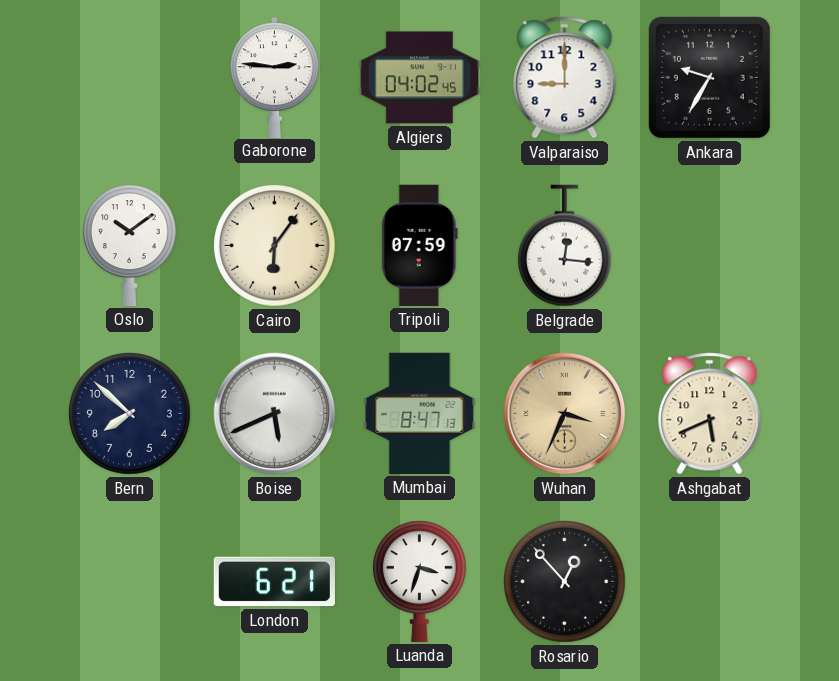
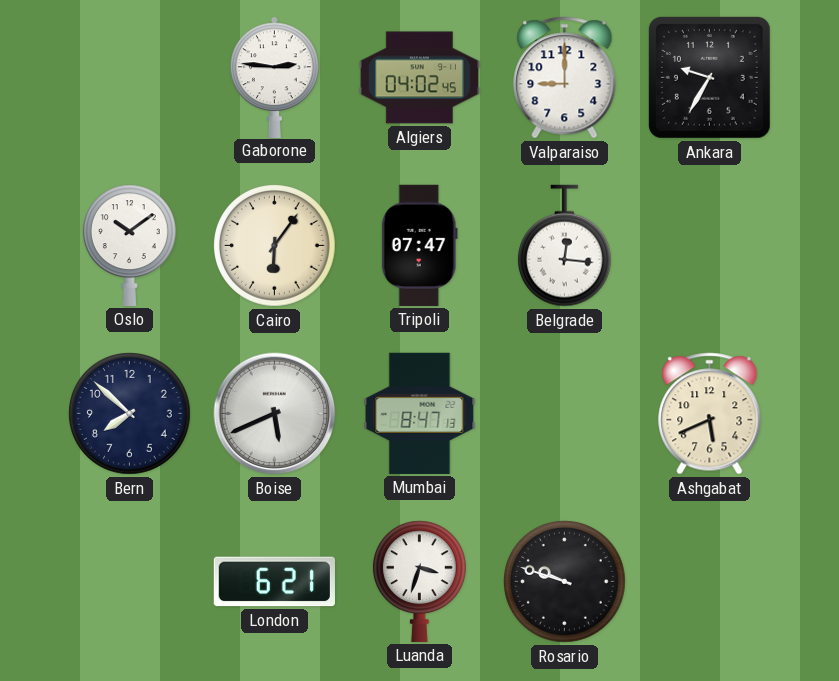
Tripoli: 07:59 -> 07:47 (419, 245)
Wuhan: 3:34 -> none (565, 414)
Rosario: 12:53 -> 9:48 (565, 582)
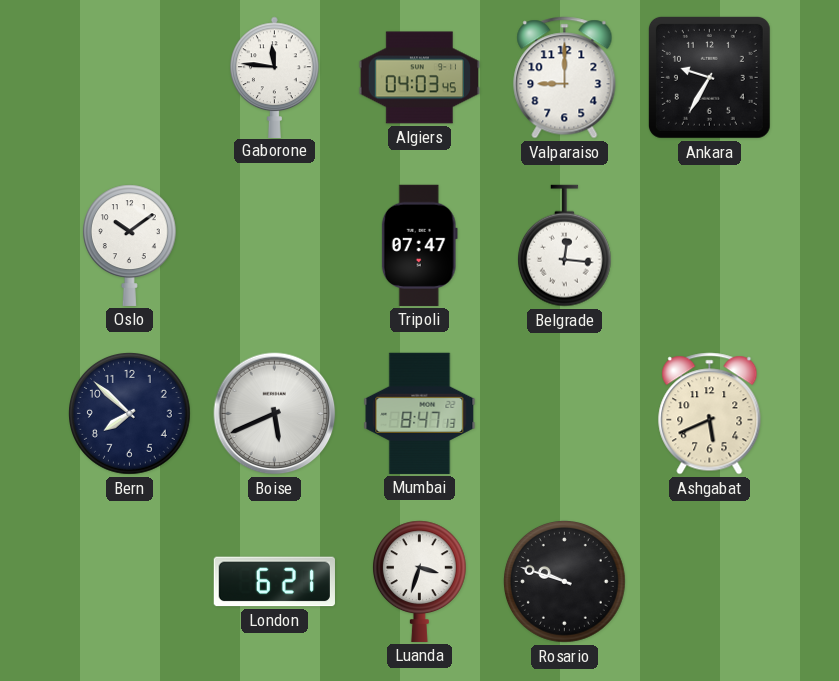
Gaborone: 2:46 -> 11:46 (275, 77)
Algiers: 04:02 -> 04:03 (419, 78)
Cairo: 6:06 -> none (275, 246)
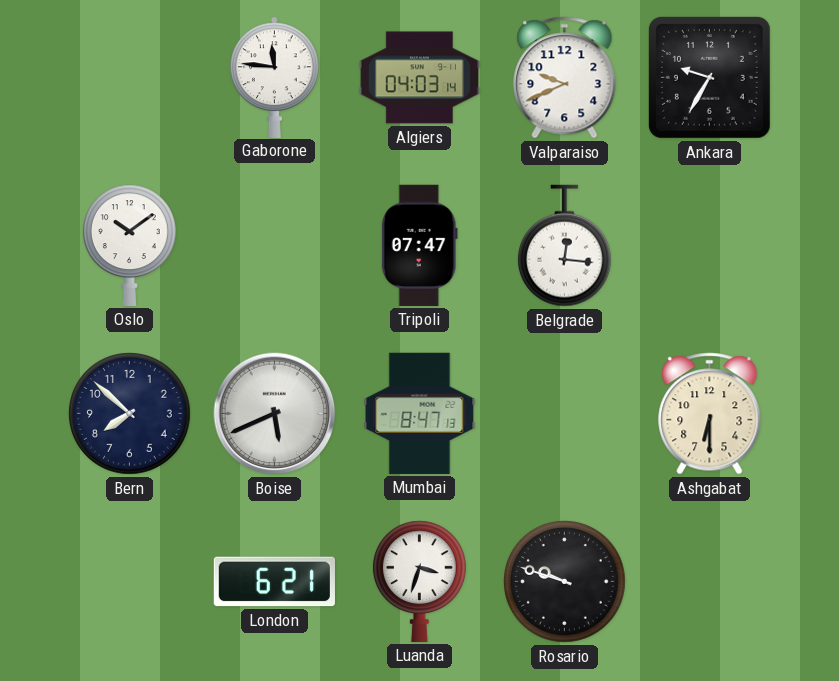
Algiers: 04:03:45 -> 04:03:14 (419, 78)
Valparaiso: 9:00 -> 9:41 (565, 78)
Ashgabat: 5:41 -> 6:30 (710, 414)
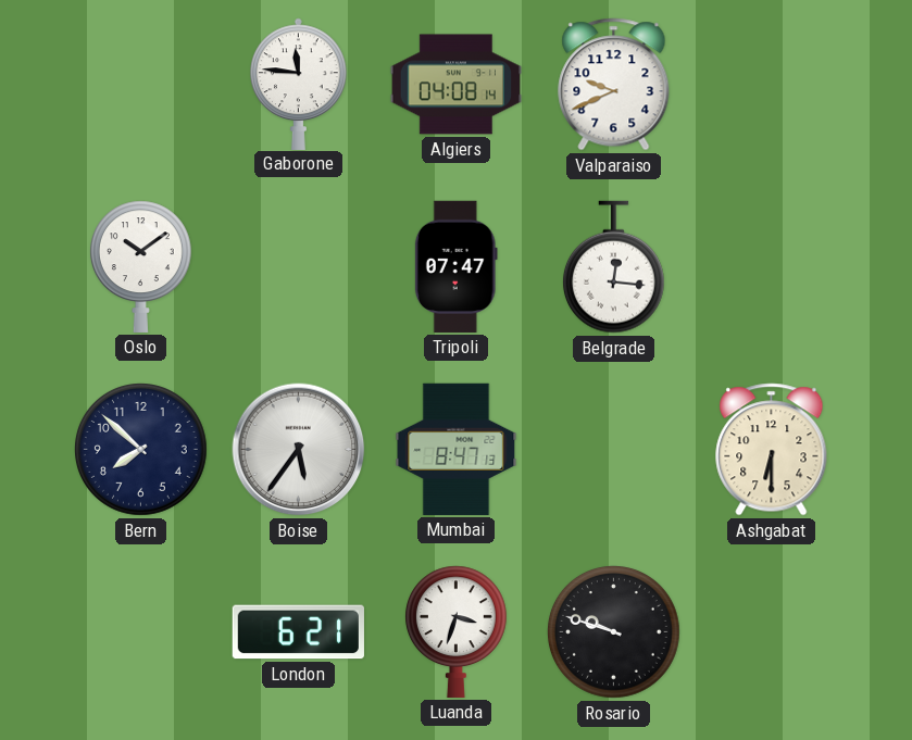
Algiers: 04:03 -> 04:08 (455, 85)
Ankara: 9:35 -> none (709, 77)
Boise: 5:41 -> 5:36 (299, 450)
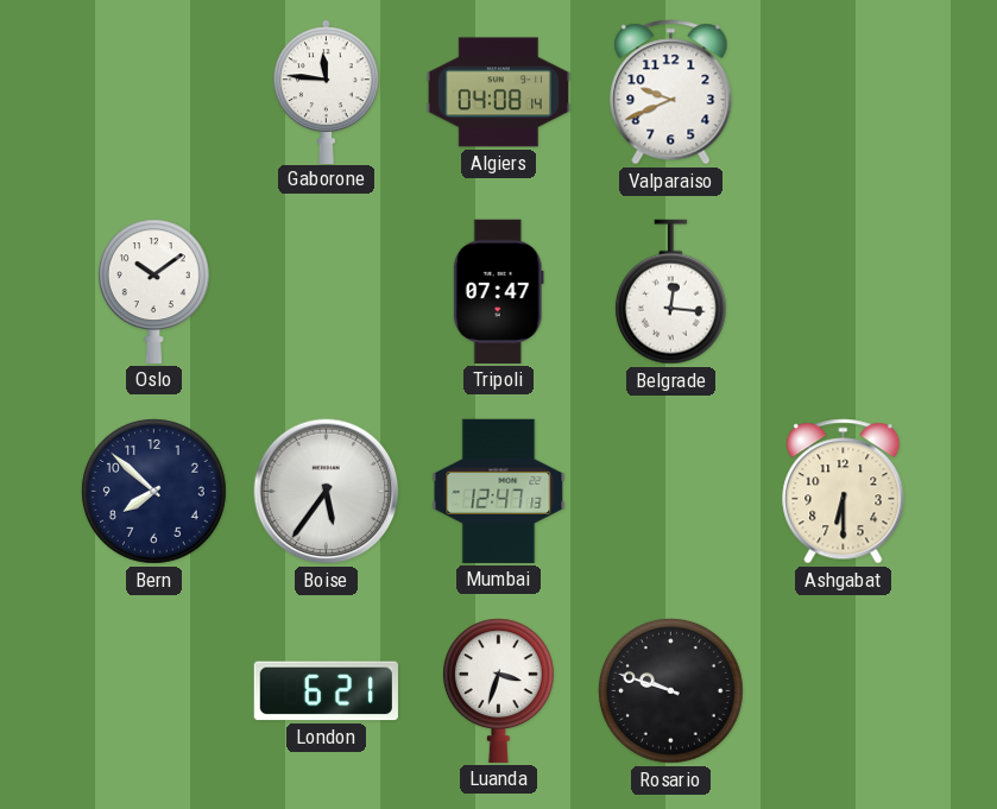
Mumbai: 8:47 -> 12:47 (499, 491)
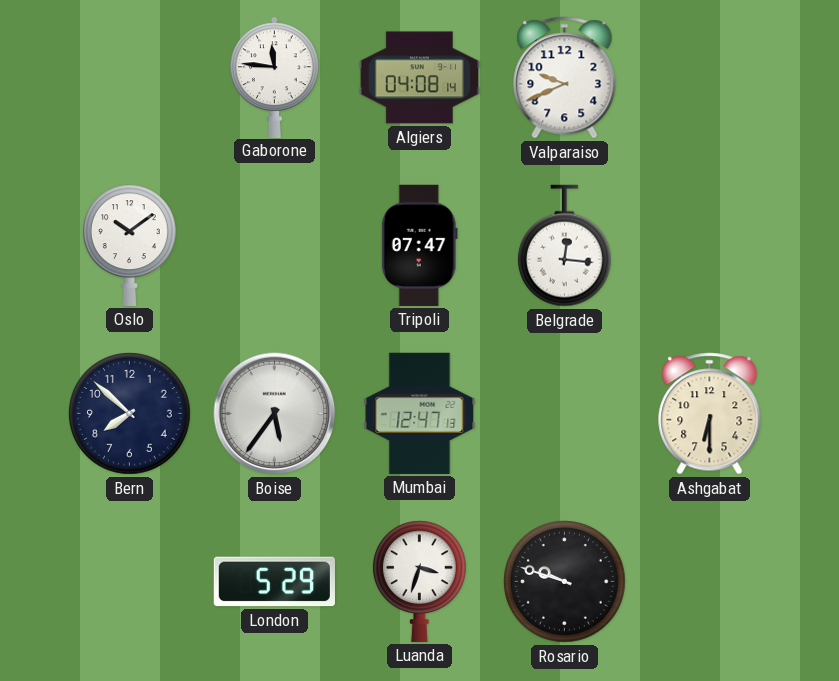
London: 6:21 -> 5:29 (274, 582)
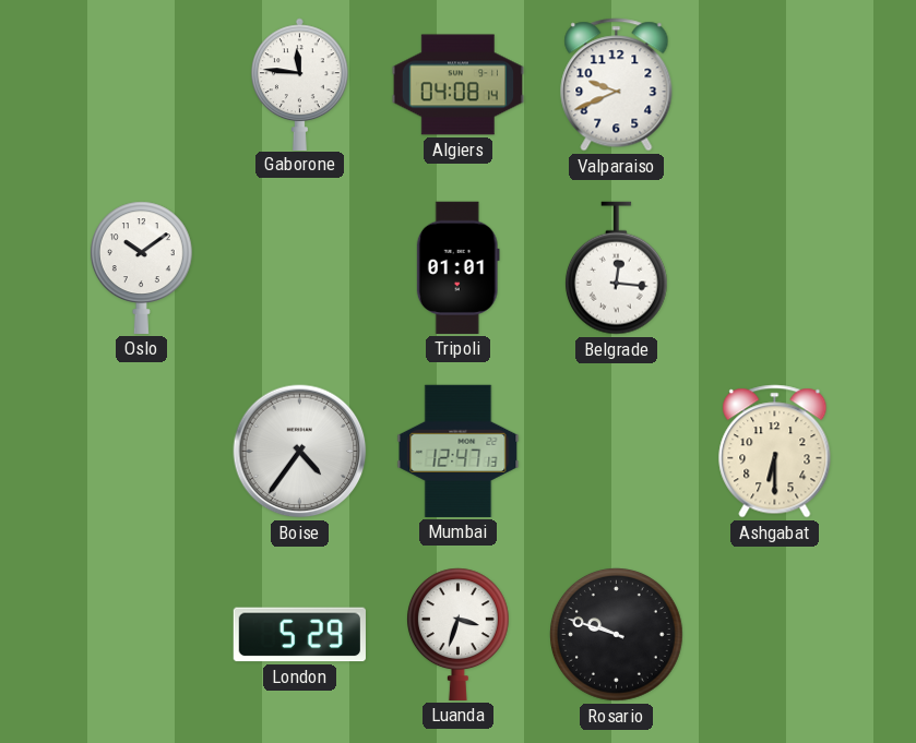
Tripoli: 07:47 -> 01:01 (457, 267)
Bern: 7:52 -> none (130, 414)
Boise: 5:36 -> 4:36 (300, 452)
